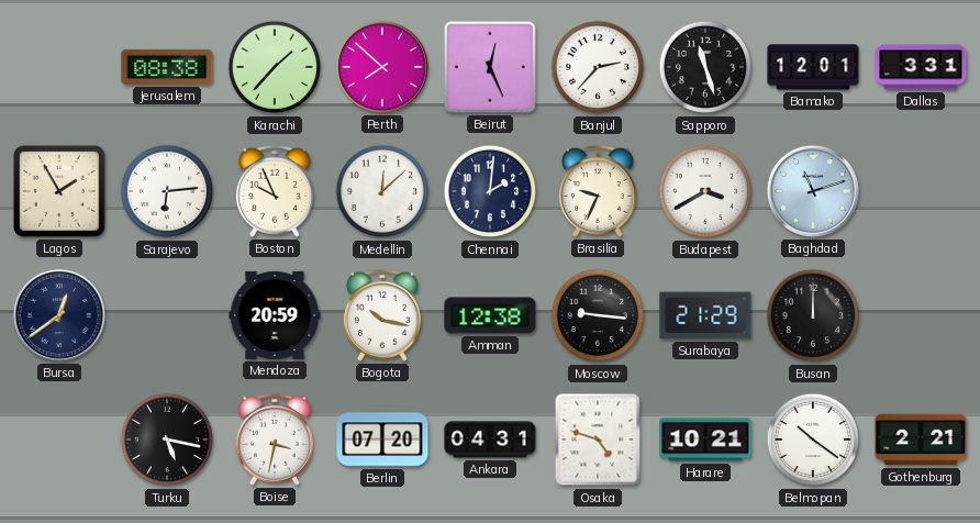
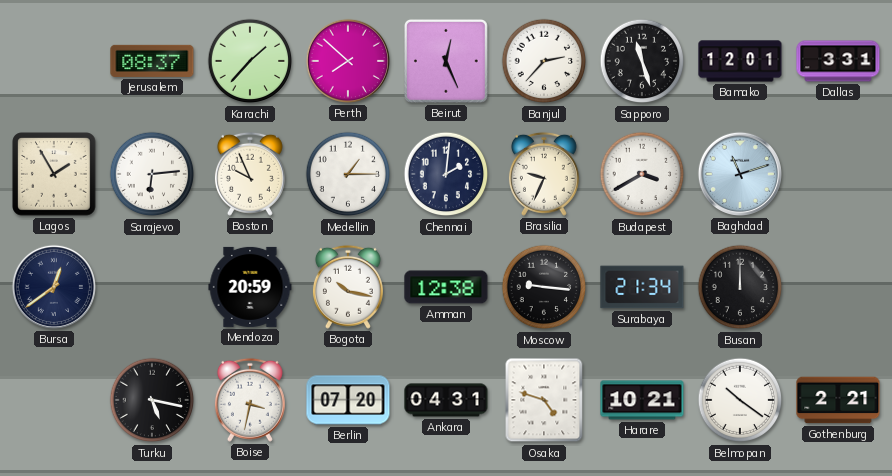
Jerusalem: 08:38 -> 08:37 (152, 61)
Medellin: 12:08 -> 1:15 (348, 174)
Surabaya: 21:29 -> 21:34 (642, 287)
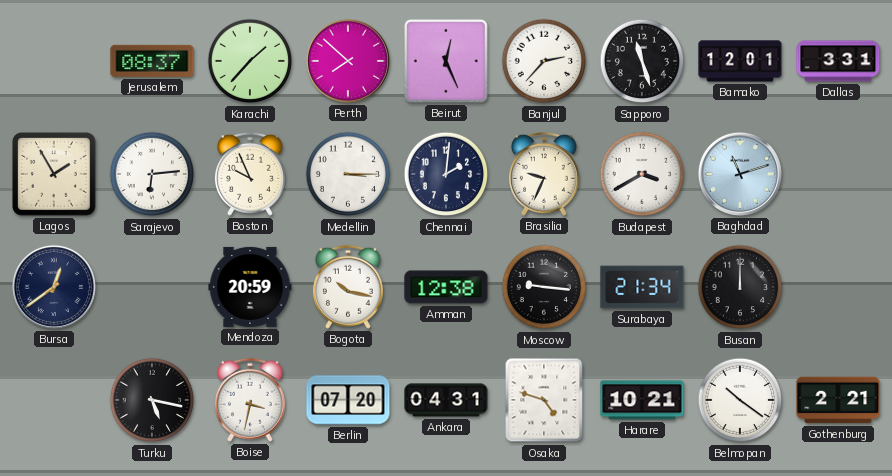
Medellin: 1:15 -> 3:15 (348, 174)
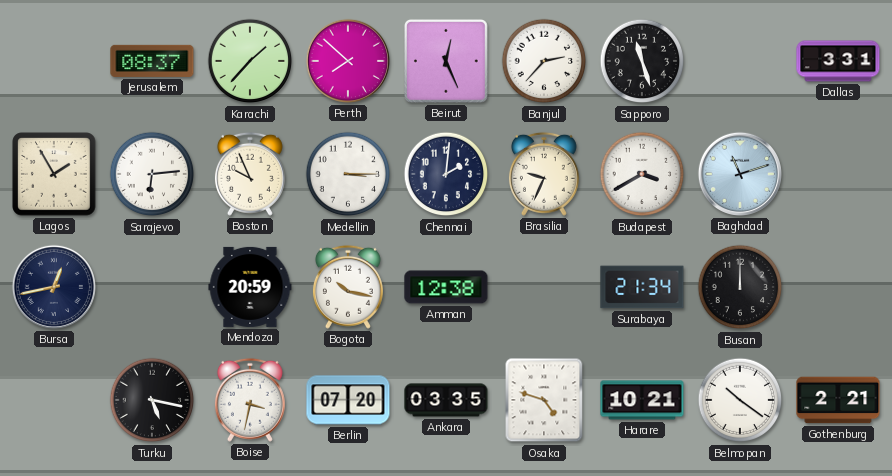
Bamako: 12:01 -> none (740, 61)
Bursa: 12:39 -> 12:43 (54, 287)
Moscow: 9:16 -> none (544, 287)
Ankara: 04:31 -> 03:35 (446, 400)
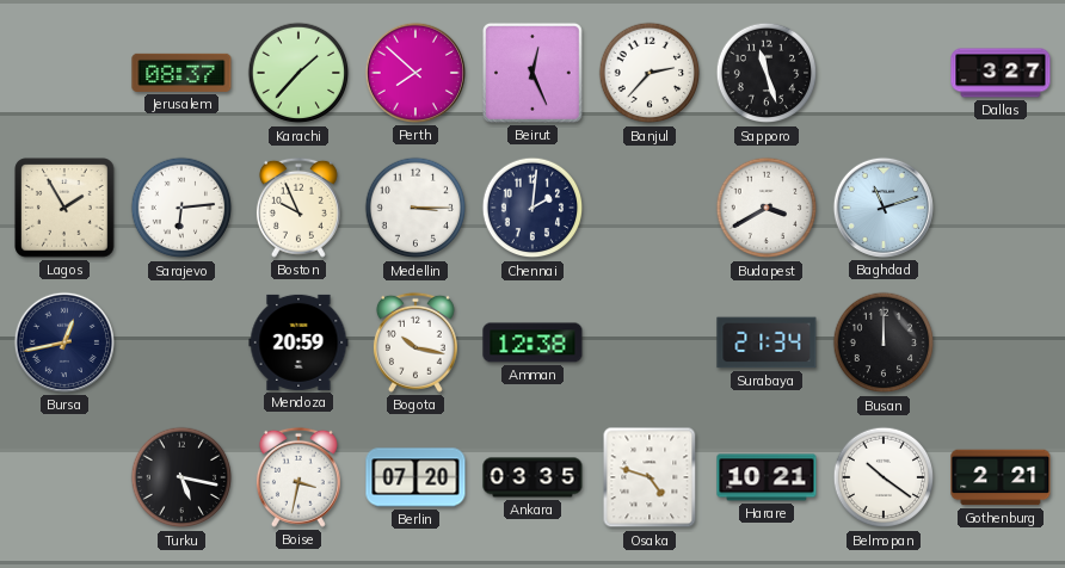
Dallas: 3:31 -> 3:27 (1001, 73)
Brasilia: 9:34 -> none (544, 174)
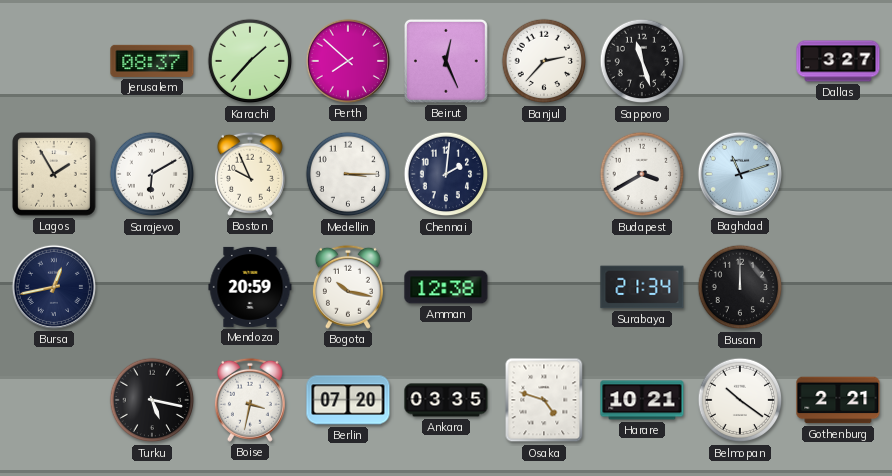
Sarajevo: 6:14 -> 6:10 (152, 174)
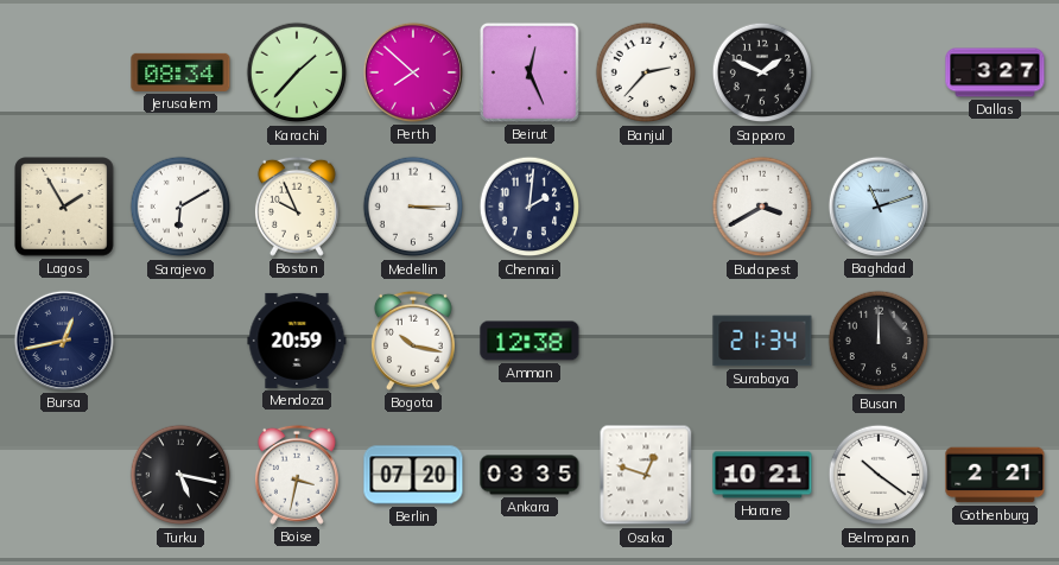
Jerusalem: 08:37 -> 08:34 (180, 72)
Sapporo: 11:27 -> 1:49 (762, 72)
Osaka: 4:48 -> 12:48 (646, 475)
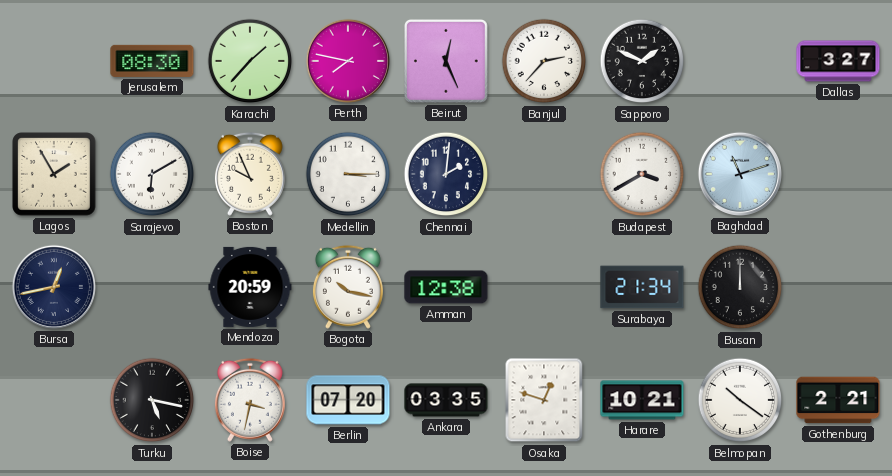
Jerusalem: 08:34 -> 08:30 (152, 61)
Perth: 7:52 -> 7:47 (348, 61)
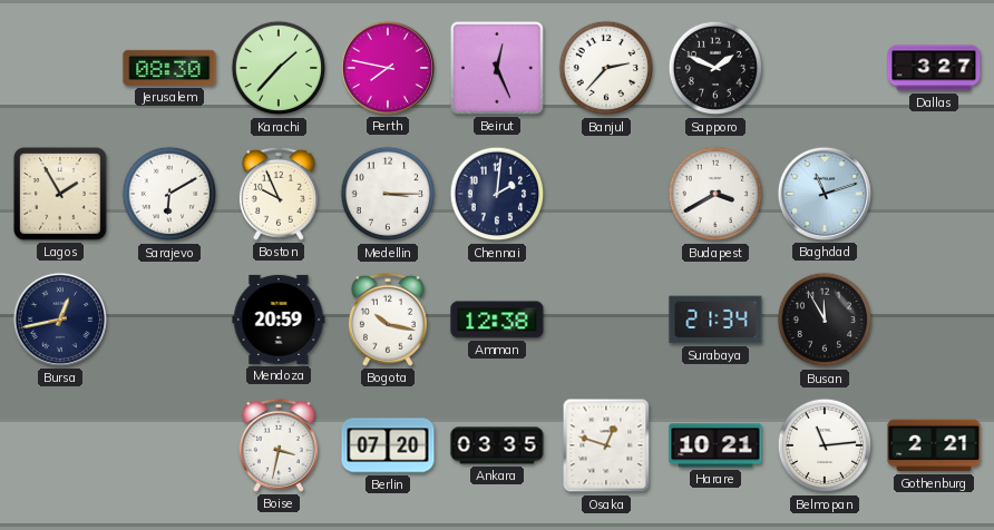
Busan: 12:00 -> 11:55 (825, 320)
Turku: 5:17 -> none (152, 400)
Belmopan: 10:21 -> 11:14 (825, 445)
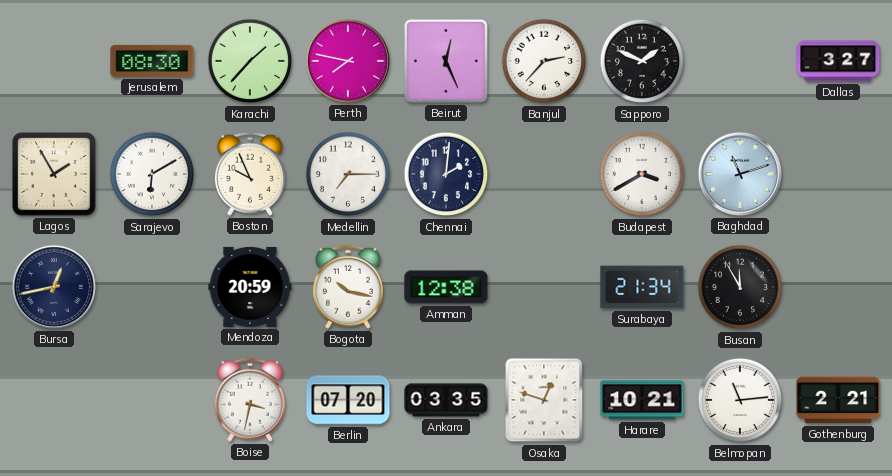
Medellin: 3:15 -> 7:15 (348, 174)
